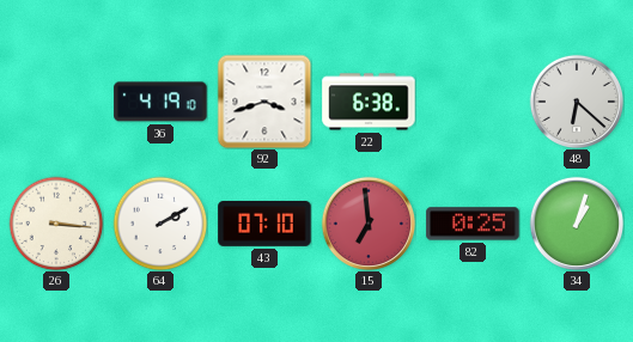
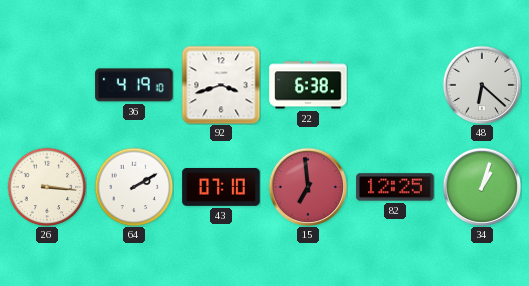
82: 0:25 -> 12:25 (395, 187)
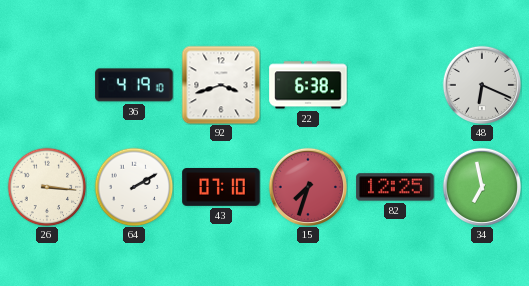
48: 6:22 -> 6:19 (481, 84)
15: 6:59 -> 7:33 (307, 186)
34: 1:03 -> 6:58 (481, 186)
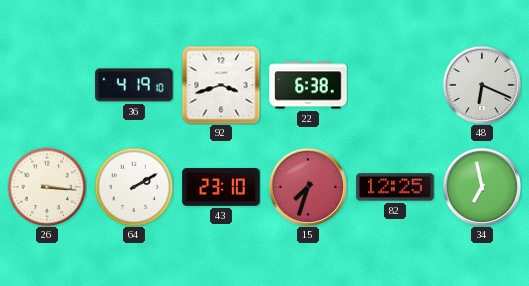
43: 07:10 -> 23:10 (221, 188)
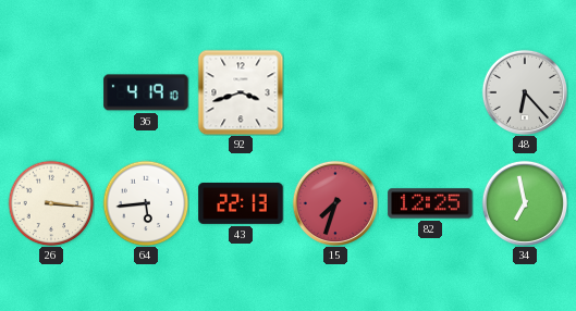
22: 6:38 -> none (308, 85)
48: 6:19 -> 6:23 (524, 91)
64: 2:10 -> 5:44 (146, 203)
43: 23:10 -> 22:13 (241, 204)
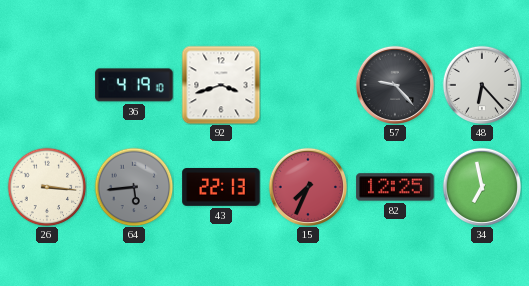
57: none -> 9:23 (394, 84)
64 dial: white -> grey (134, 187)
15: 7:33 -> 7:34 (307, 186)
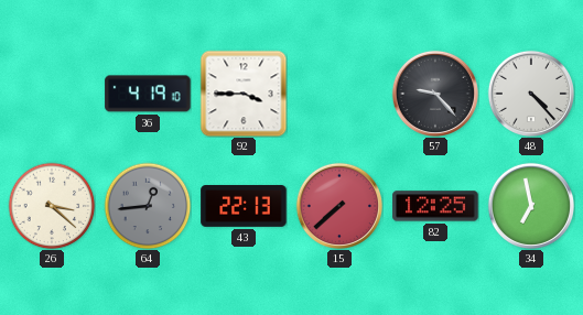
92: 3:42 -> 3:45 (244, 94)
48: 6:23 -> 4:23 (530, 93)
26: 3:16 -> 3:22 (52, 206)
64: 5:44 -> 12:44 (148, 206)
15: 7:34 -> 7:38 (338, 205)
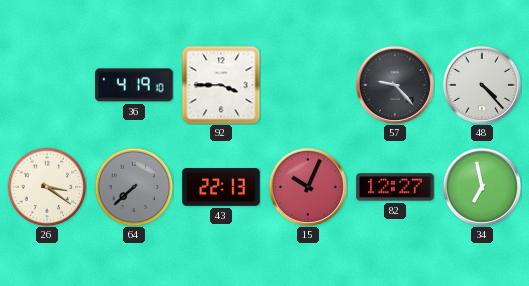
26: 3:22 -> 3:21 (47, 187)
64: 12:44 -> 7:38 (134, 187)
15: 7:38 -> 10:04 (307, 186)
82: 12:25 -> 12:27 (395, 187)
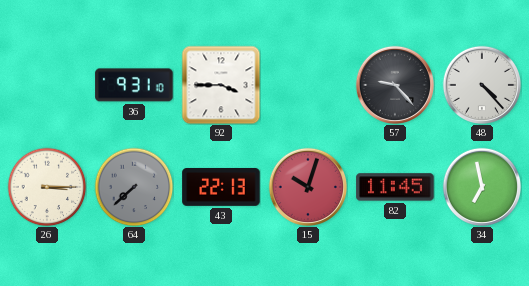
36: 4:19 -> 9:31 (134, 85)
26: 3:21 -> 3:15 (47, 187)
15: 10:04 -> 10:03 (307, 186)
82: 12:27 -> 11:45 (395, 187)
